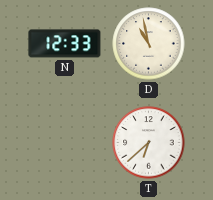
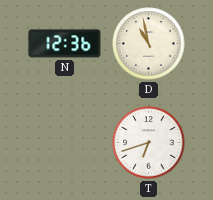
N: 12:33 -> 12:36 (65, 44)
T: 6:38 -> 6:42 (149, 143)
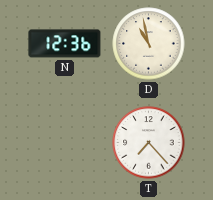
T: 6:42 -> 7:23 (149, 143)
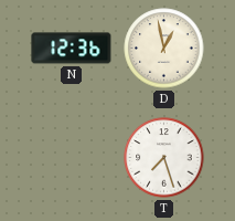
D: 10:58 -> 12:58 (164, 49)
T: 7:23 -> 7:27 (164, 158)
